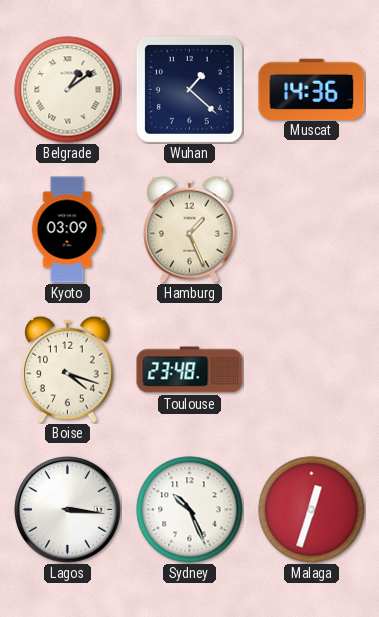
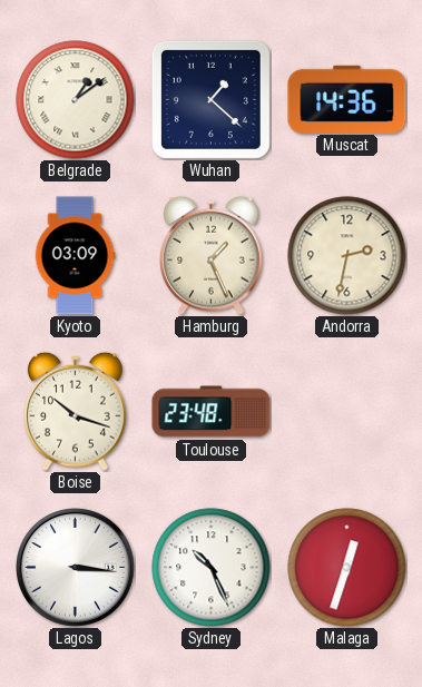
Andorra: none -> 2:32 (347, 256)
Boise: 4:18 -> 10:18 (76, 411)
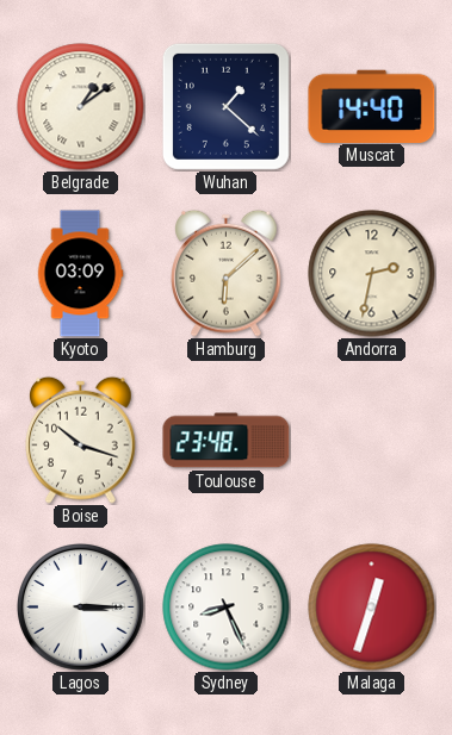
Muscat: 14:36 -> 14:40 (372, 106)
Hamburg: 1:26 -> 6:08 (227, 273)
Lagos: 3:16 -> 3:15 (81, 608)
Sydney: 10:26 -> 8:26 (227, 608)
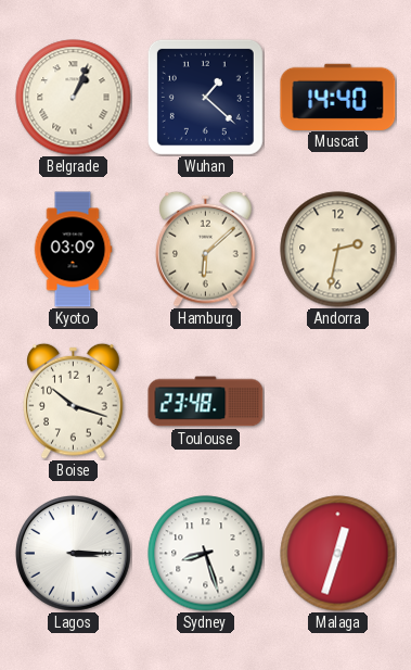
Belgrade: 1:09 -> 1:04 (74, 98)
Sydney: 8:26 -> 8:27 (206, 554)
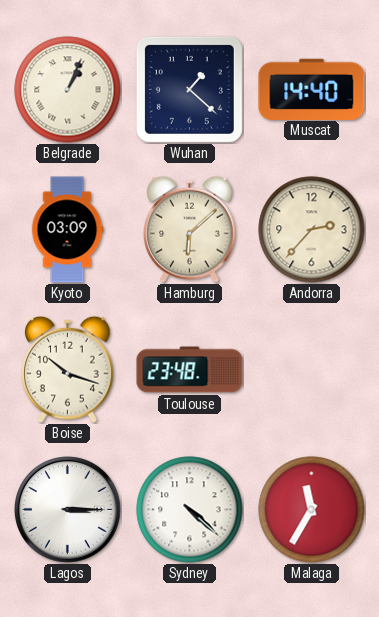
Andorra: 2:32 -> 2:37 (312, 230)
Sydney: 8:27 -> 4:22 (190, 510)
Malaga: 12:33 -> 11:35 (312, 510)
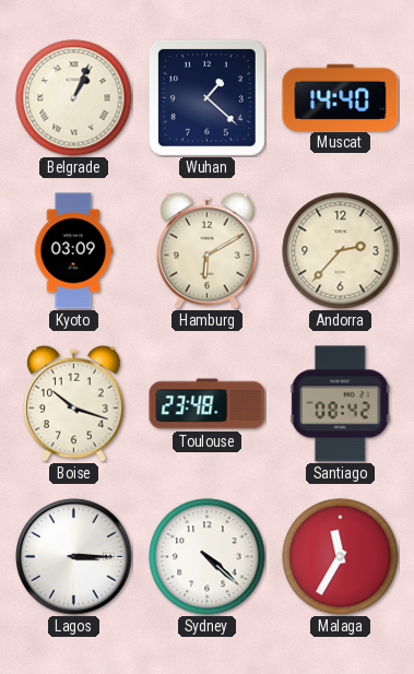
Hamburg: 6:08 -> 6:10 (208, 250)
Santiago: none -> 08:42 (340, 404)
